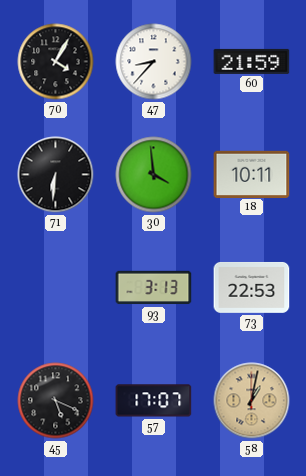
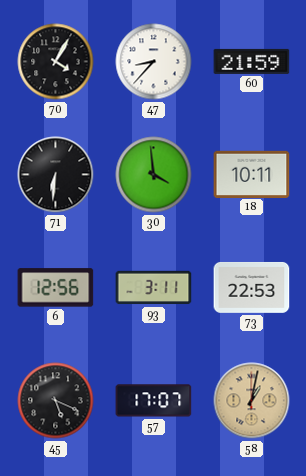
6: none -> 12:56 (56, 288)
93: 3:13 -> 3:11 (154, 288)
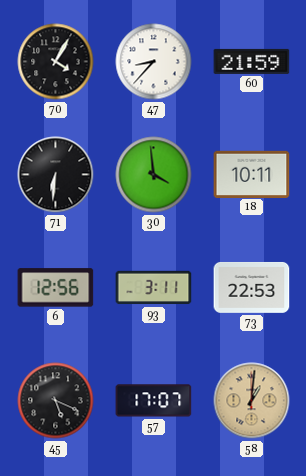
58: 1:02 -> 1:01 (252, 401)
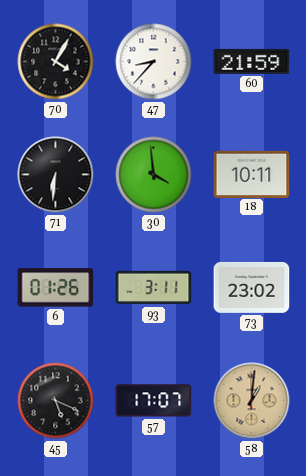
6: 12:56 -> 01:26 (56, 288)
73: 22:53 -> 23:02 (252, 287)
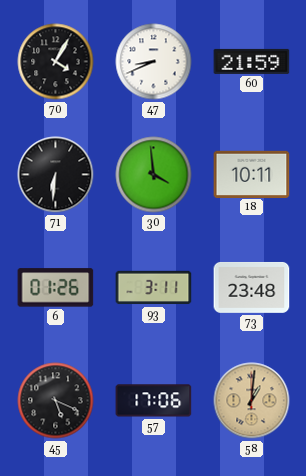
47: 8:37 -> 8:41 (154, 62)
73: 23:02 -> 23:48 (252, 287)
57: 17:07 -> 17:06 (154, 401)
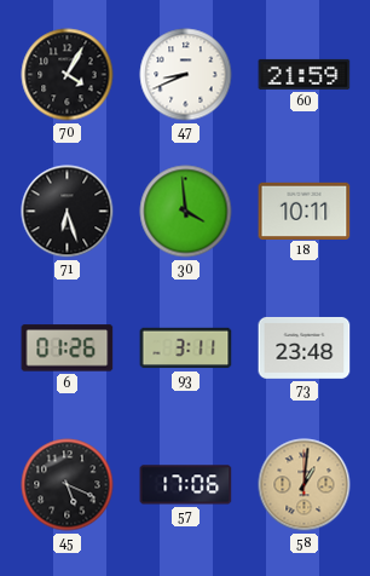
71: 6:31 -> 6:27 (68, 212)
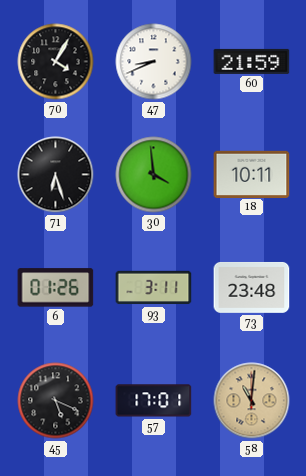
57: 17:06 -> 17:01 (154, 401)
58: 1:01 -> 11:01 (252, 401)
